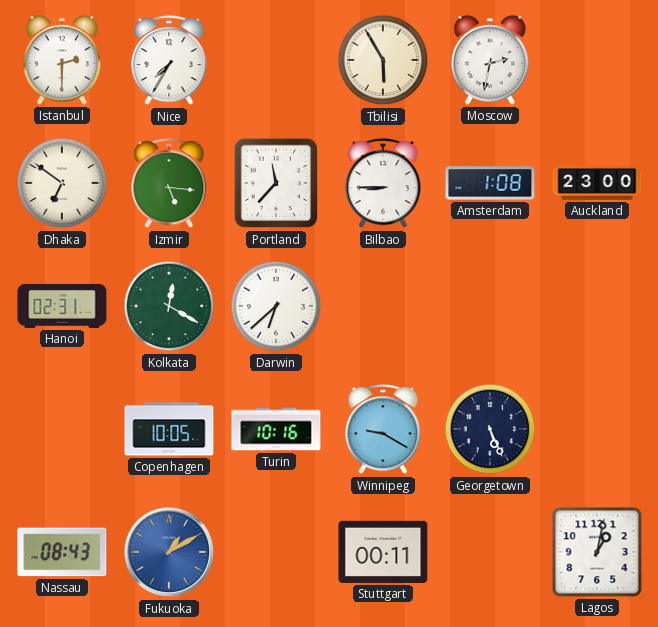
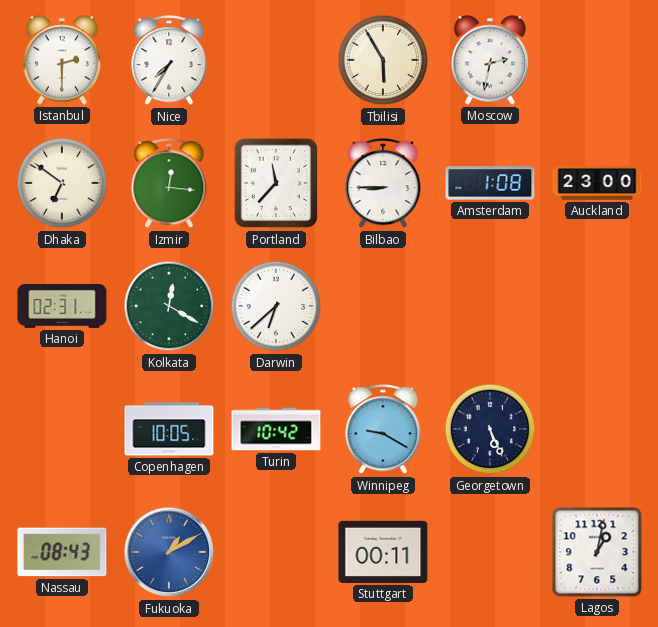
Izmir: 5:16 -> 12:16 (169, 184)
Turin: 10:16 -> 10:42 (276, 429)
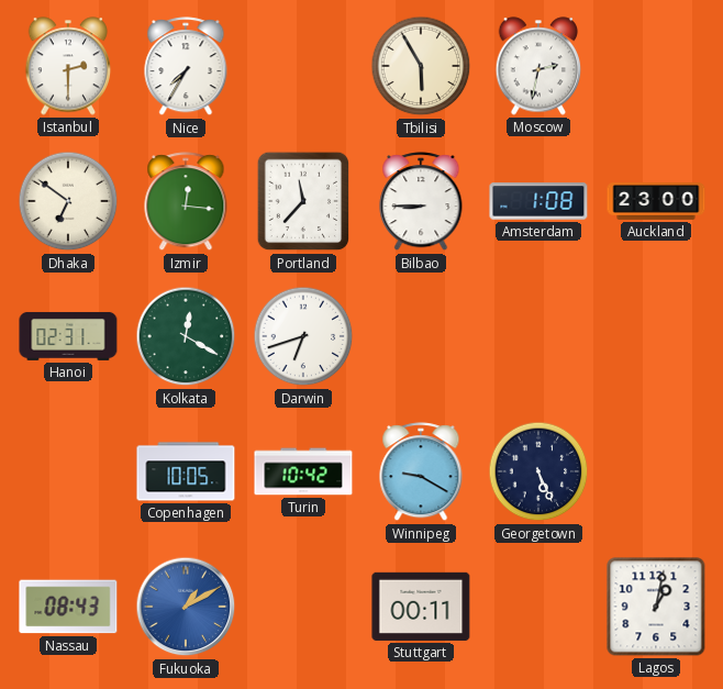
Darwin: 6:38 -> 6:42 (303, 336)
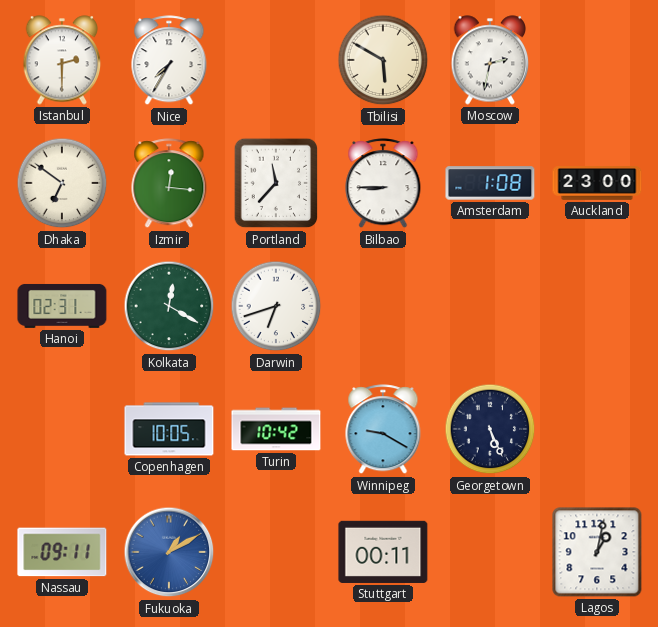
Tbilisi: 5:55 -> 5:50 (383, 60)
Nassau: 08:43 -> 09:11 (62, 552)
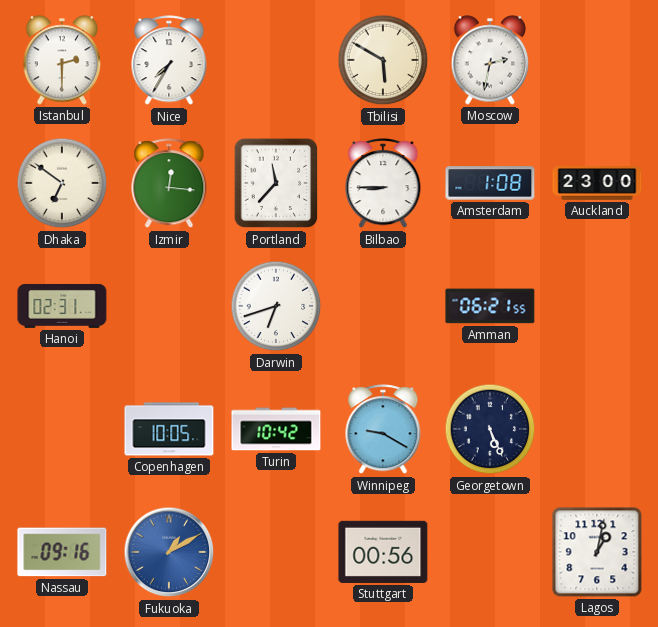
Kolkata: 12:20 -> none (169, 306)
Amman: none -> 06:21 (490, 306)
Nassau: 09:11 -> 09:16 (62, 552)
Stuttgart: 00:11 -> 00:56 (383, 552)
